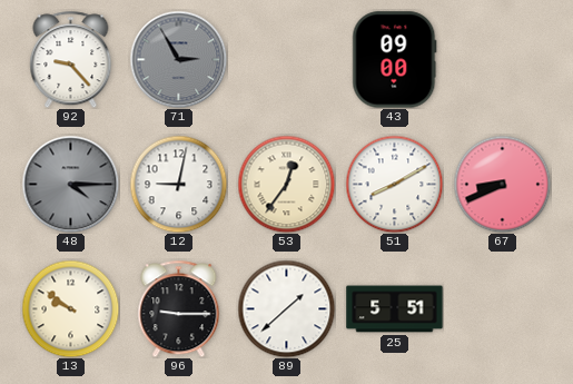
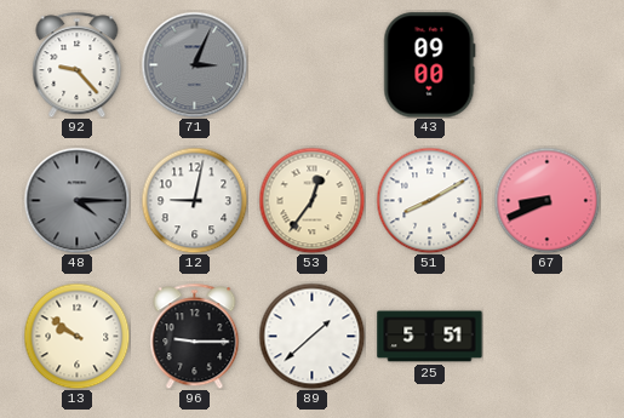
71: 2:55 -> 3:04 (194, 64)
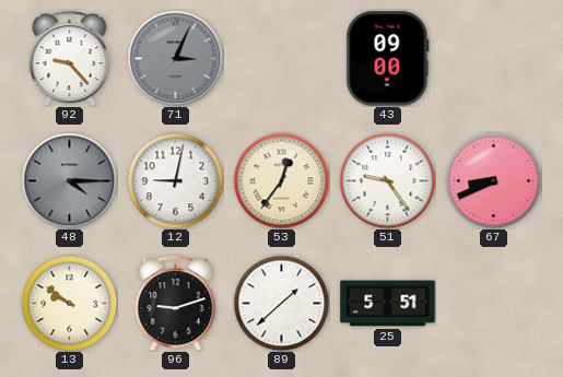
51: 8:10 -> 9:24 (387, 180)
96: 9:15 -> 9:12 (176, 303)
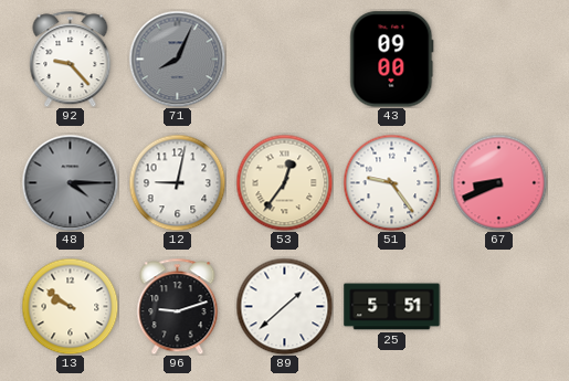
71: 3:04 -> 8:04 (177, 59)
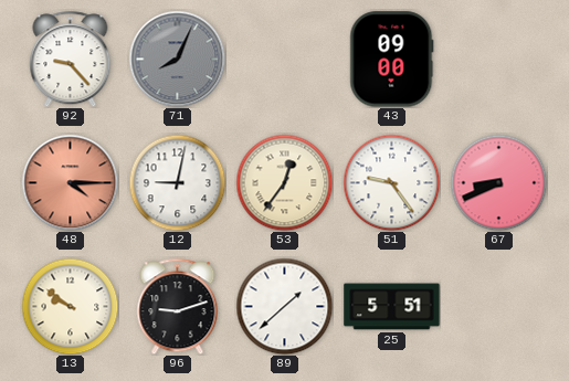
48 dial: grey -> salmon (70, 182)
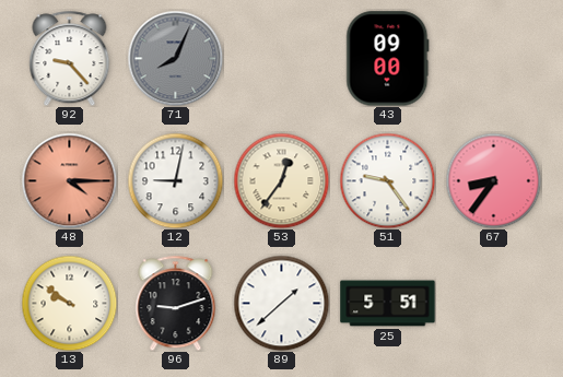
67: 8:41 -> 8:36 (493, 180)
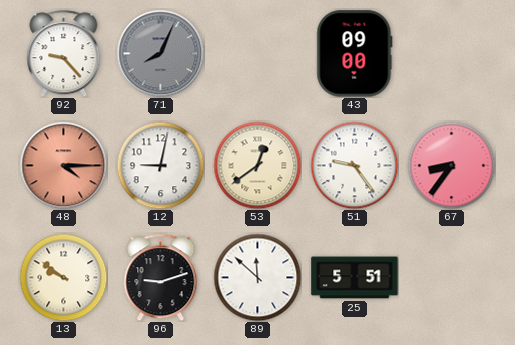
53: 12:36 -> 12:39 (257, 165)
89: 1:38 -> 11:52 (257, 277)
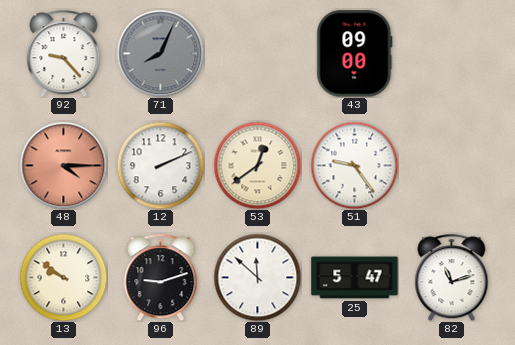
12: 9:02 -> 2:11 (160, 165)
67: 8:36 -> none (451, 165)
25: 5:51 -> 5:47 (355, 278)
82: none -> 11:12 (452, 277)
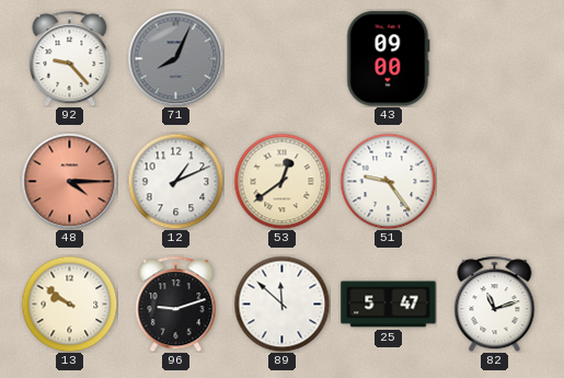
12: 2:11 -> 1:11 (175, 181)
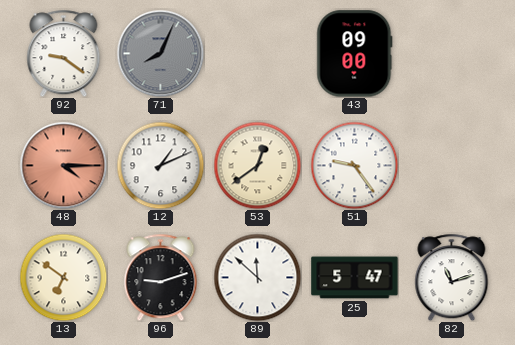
92: 9:23 -> 9:21 (64, 53)
13: 9:51 -> 6:51 (63, 277)
